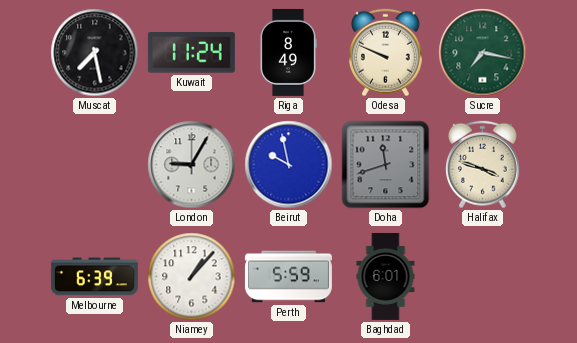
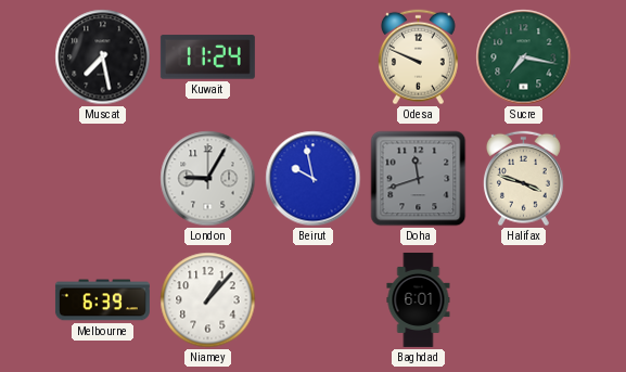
Riga: 8:49 -> none (289, 52)
Perth: 5:59 -> none (288, 277)
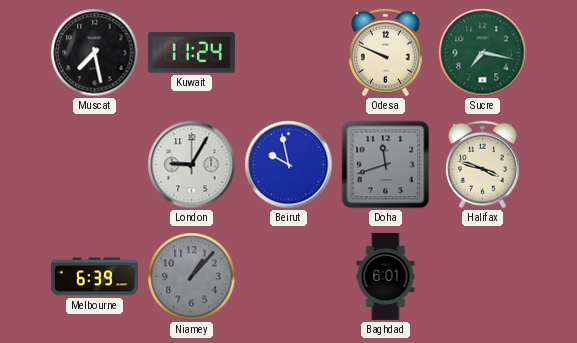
Niamey dial: white -> grey (192, 277)
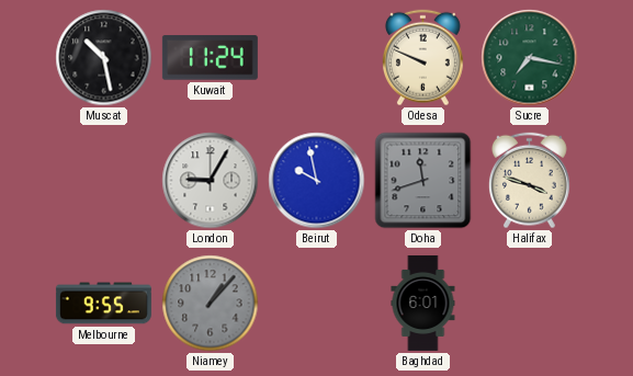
Muscat: 7:28 -> 10:28 (104, 58)
Melbourne: 6:39 -> 9:55 (103, 304)
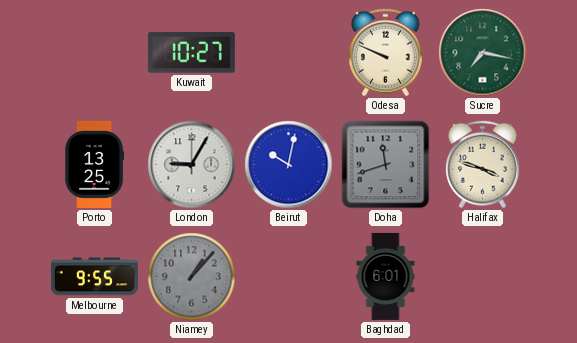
Muscat: 10:28 -> none (104, 58)
Kuwait: 11:24 -> 10:27 (191, 53)
Porto: none -> 13:25 (95, 164)
Beirut: 9:58 -> 10:02 (289, 165)
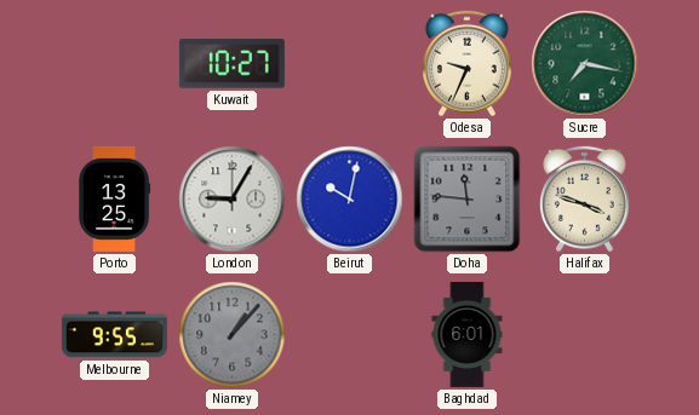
Odesa: 9:49 -> 9:34 (466, 64)
Doha: 11:42 -> 11:46 (468, 200)
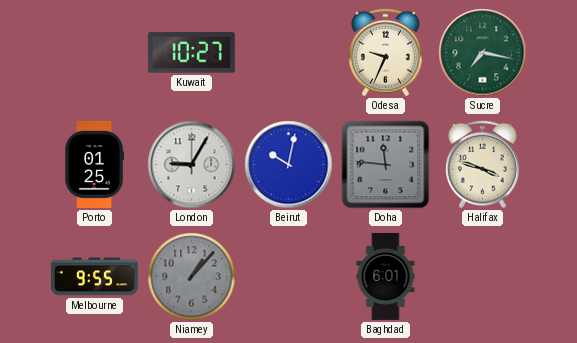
Porto: 13:25 -> 01:25 (95, 164)
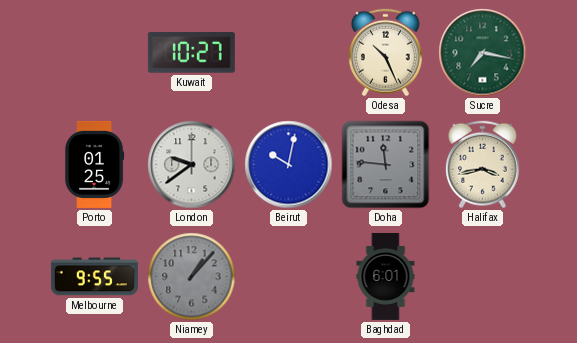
Odesa: 9:34 -> 10:26 (385, 53)
London: 9:05 -> 9:39 (192, 165)
Halifax: 3:48 -> 3:43 (482, 165)
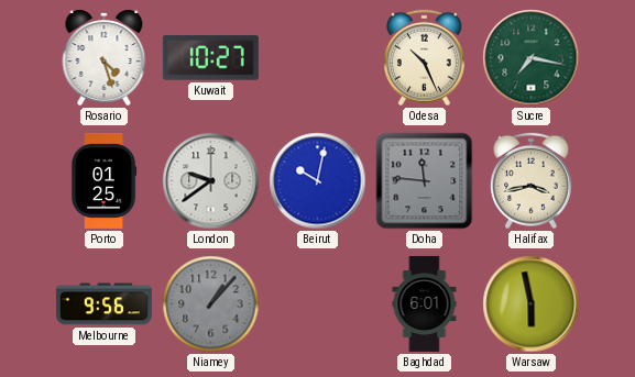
Rosario: none -> 4:27 (105, 58)
Melbourne: 9:55 -> 9:56 (103, 304)
Warsaw: none -> 5:58 (532, 304)
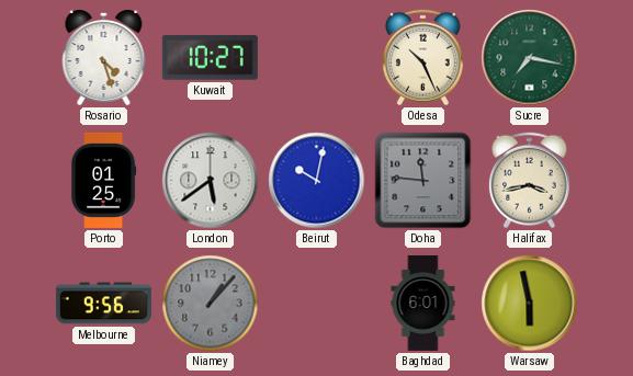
London: 9:39 -> 5:39 (211, 181)
